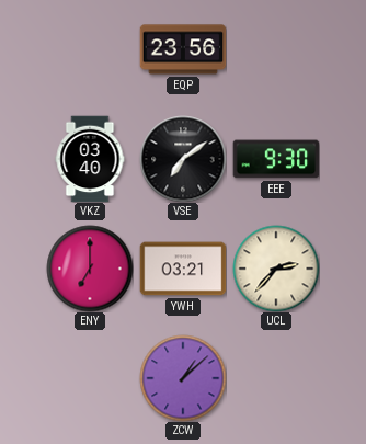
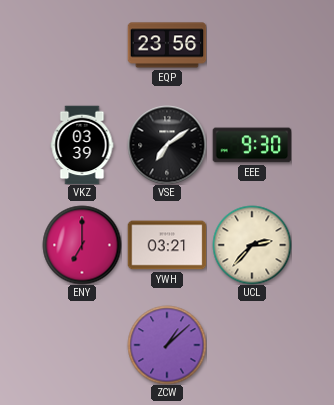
VKZ: 03:40 -> 03:39 (82, 145)
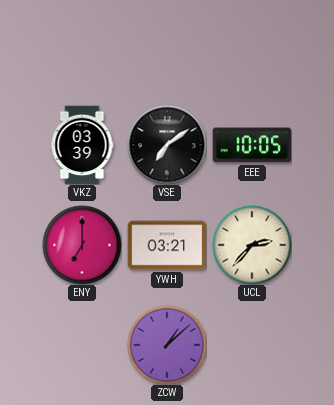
EQP: 23:56 -> none (167, 45)
EEE: 9:30 -> 10:05 (252, 145)
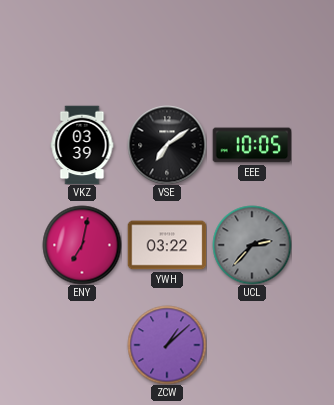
ENY: 7:00 -> 7:02 (82, 245)
YWH: 03:21 -> 03:22 (167, 245)
UCL dial: cream -> grey (252, 245)
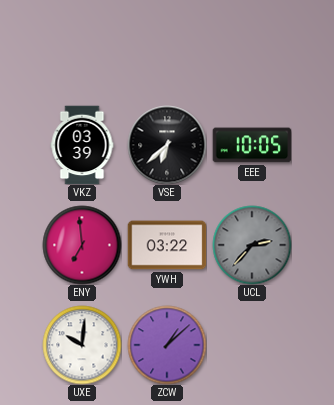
VSE: 7:09 -> 6:38 (167, 145)
ENY: 7:02 -> 6:59 (82, 245)
UXE: none -> 10:01 (82, 345)
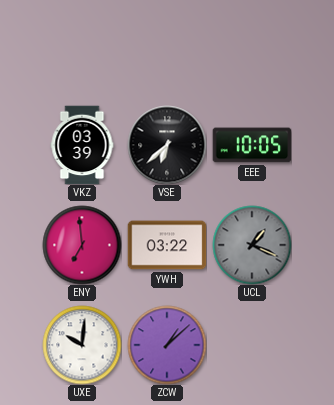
UCL: 2:37 -> 1:19 (252, 245)
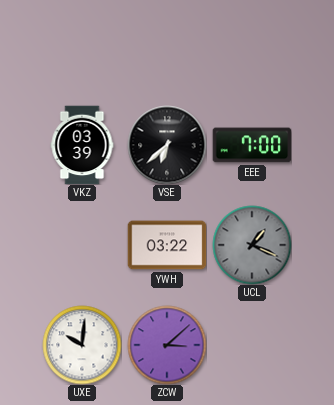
EEE: 10:05 -> 7:00 (252, 145)
ENY: 6:59 -> none (82, 245)
ZCW: 1:08 -> 3:08 (167, 345)
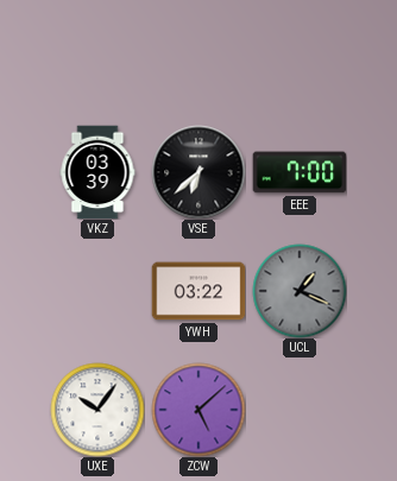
UXE: 10:01 -> 10:06 (97, 410)
ZCW: 3:08 -> 5:08 (198, 410)
